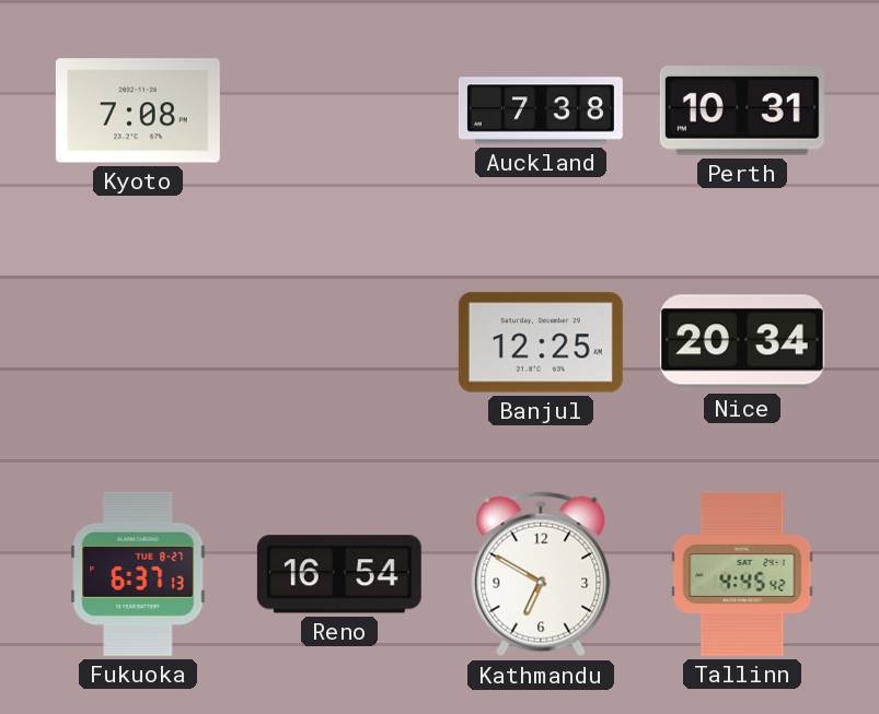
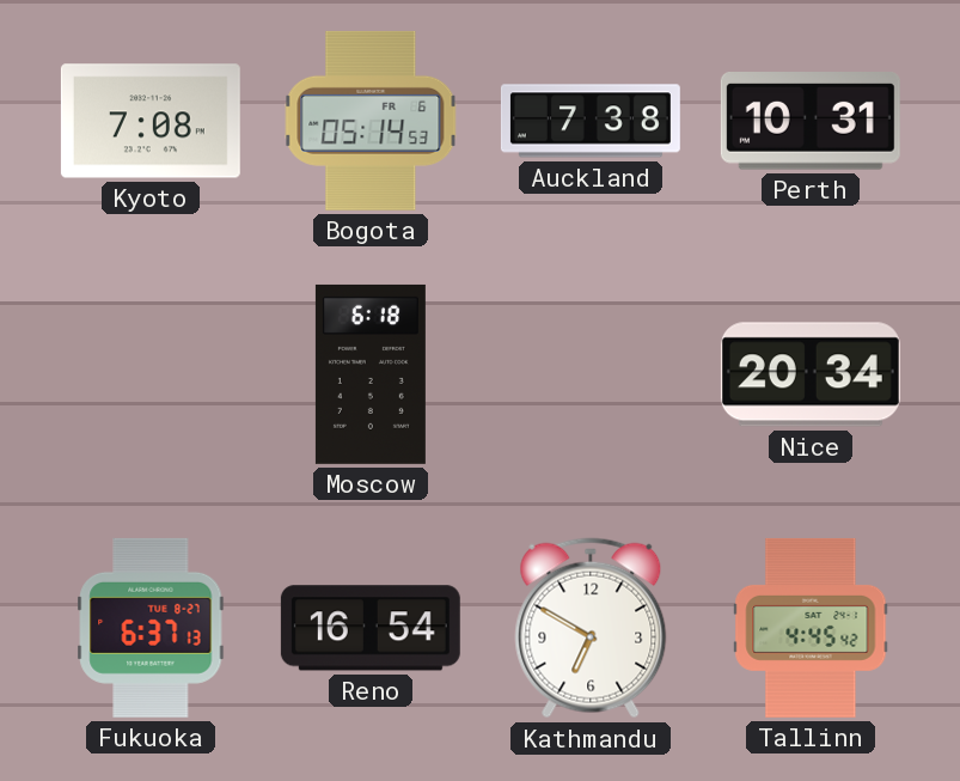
Bogota: none -> 05:14 (371, 121)
Moscow: none -> 6:18 (371, 374)
Banjul: 12:25 -> none (541, 342)
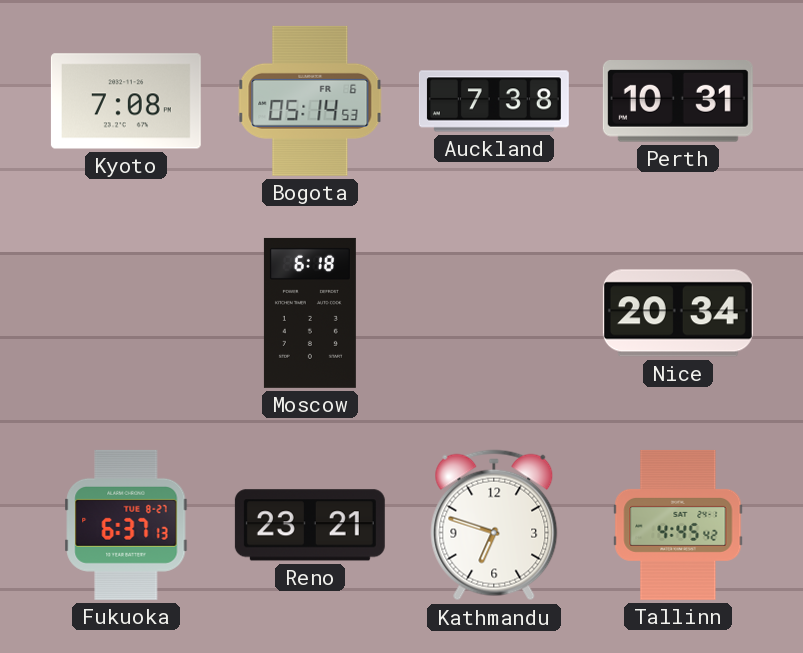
Reno: 16:54 -> 23:21 (310, 525)
Kathmandu: 6:50 -> 6:48 (494, 525)
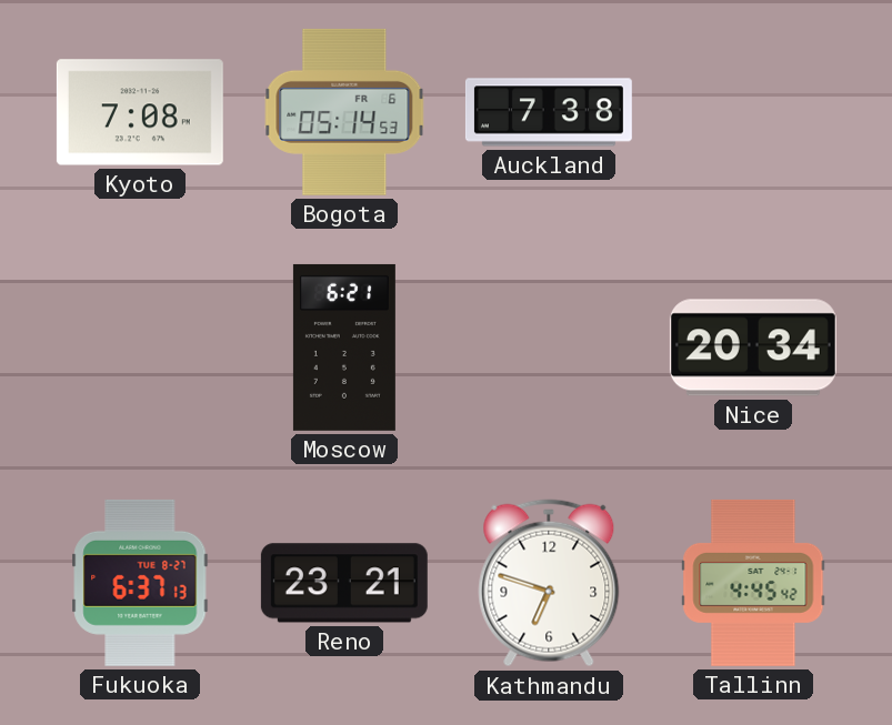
Perth: 10:31 -> none (678, 102)
Moscow: 6:18 -> 6:21 (344, 348)
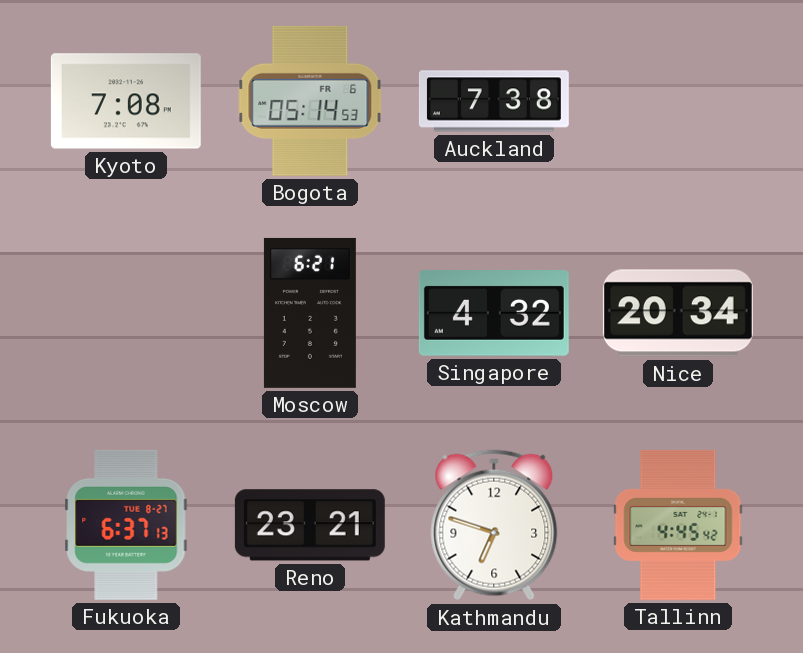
Singapore: none -> 4:32 (494, 314)
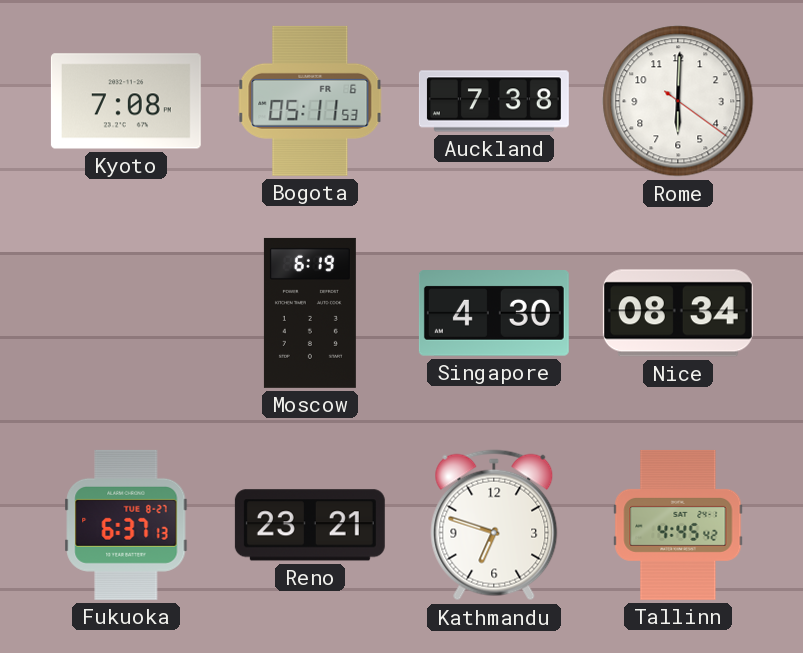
Bogota: 05:14 -> 05:11 (310, 101)
Rome: none -> 6:00 (678, 101)
Moscow: 6:21 -> 6:19 (310, 313)
Singapore: 4:32 -> 4:30 (494, 314)
Nice: 20:34 -> 08:34 (678, 313)
